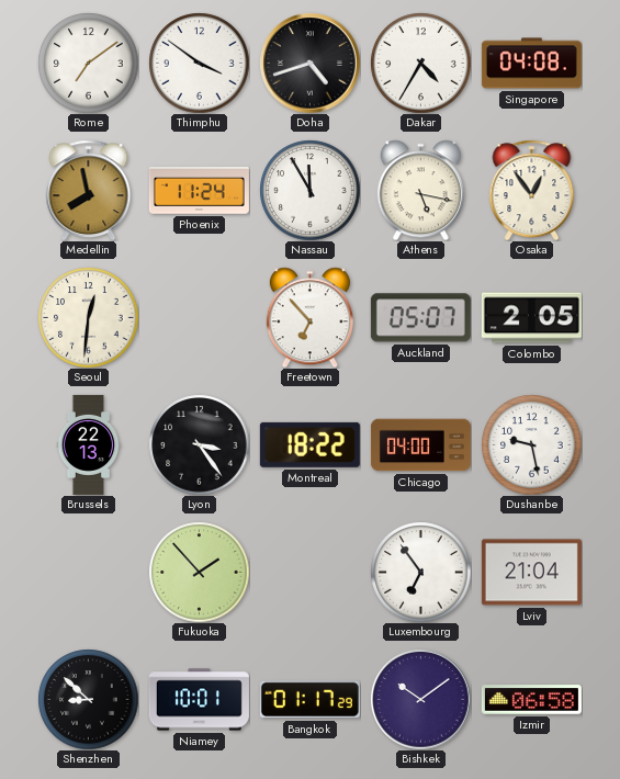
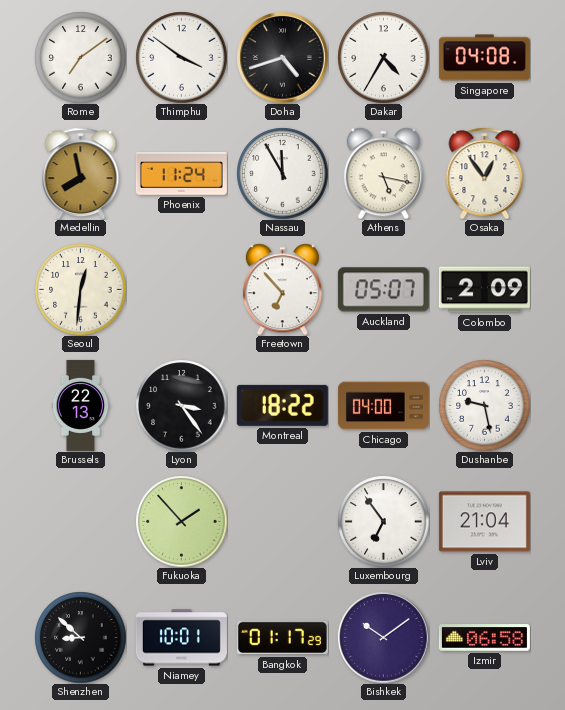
Colombo: 2:05 -> 2:09 (484, 290)
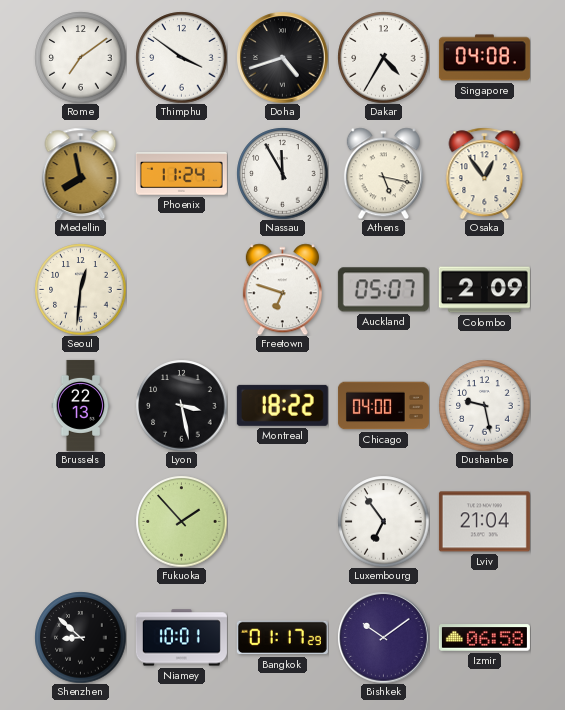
Freetown: 6:53 -> 6:48 (282, 289)
Lyon: 3:24 -> 3:28 (181, 405)
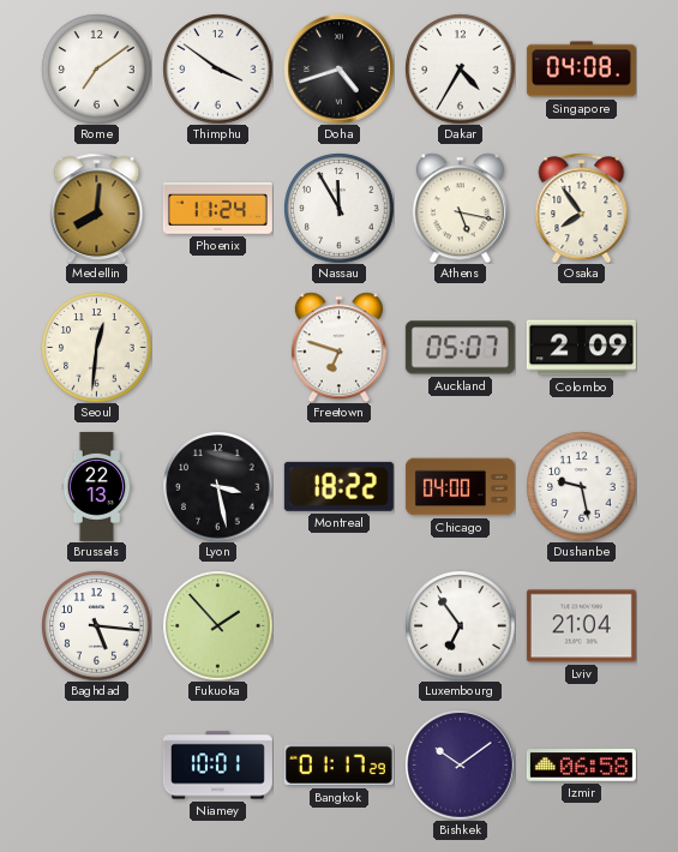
Medellin: 7:58 -> 8:01 (97, 208)
Osaka: 12:54 -> 7:54 (582, 208)
Baghdad: none -> 5:16 (96, 625)
Shenzhen: 8:52 -> none (80, 637)
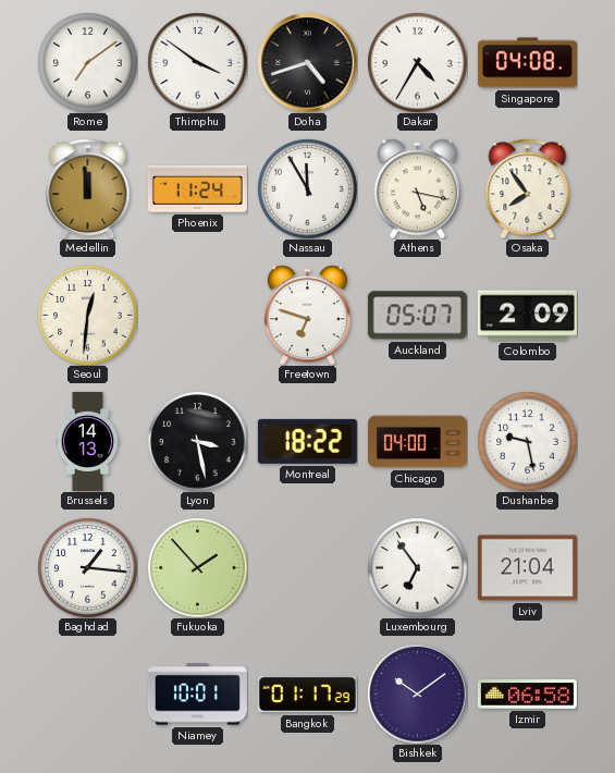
Medellin: 8:01 -> 11:59 (88, 188)
Brussels: 22:13 -> 14:13 (88, 441)
Baghdad: 5:16 -> 1:16 (87, 567)
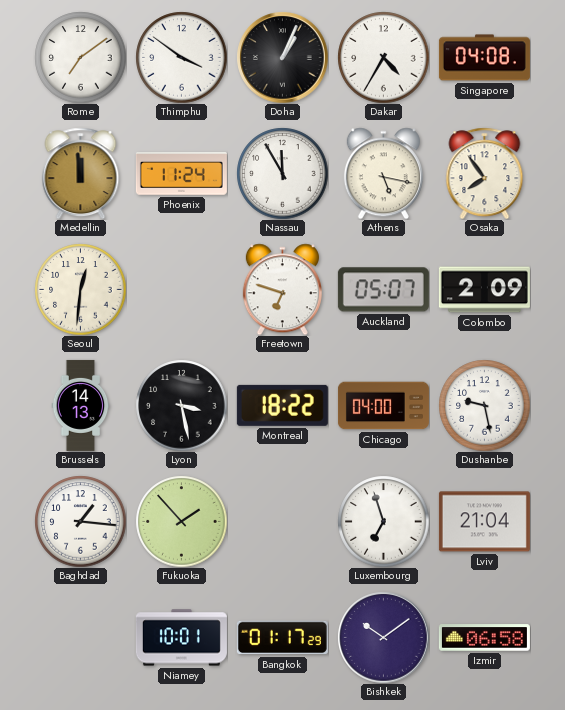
Doha: 4:42 -> 1:04 (282, 57)
Luxembourg: 6:54 -> 6:57 (383, 521)
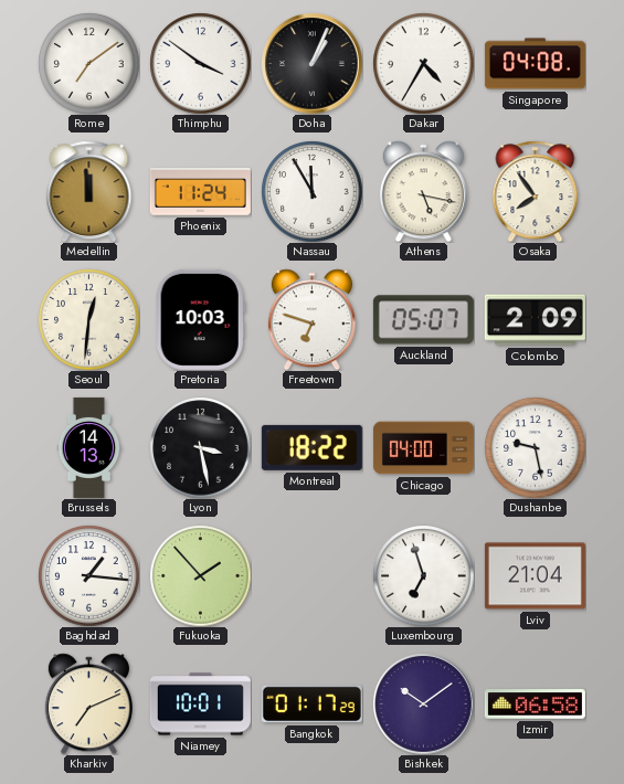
Pretoria: none -> 10:03 (200, 319)
Kharkiv: none -> 7:11 (88, 703)
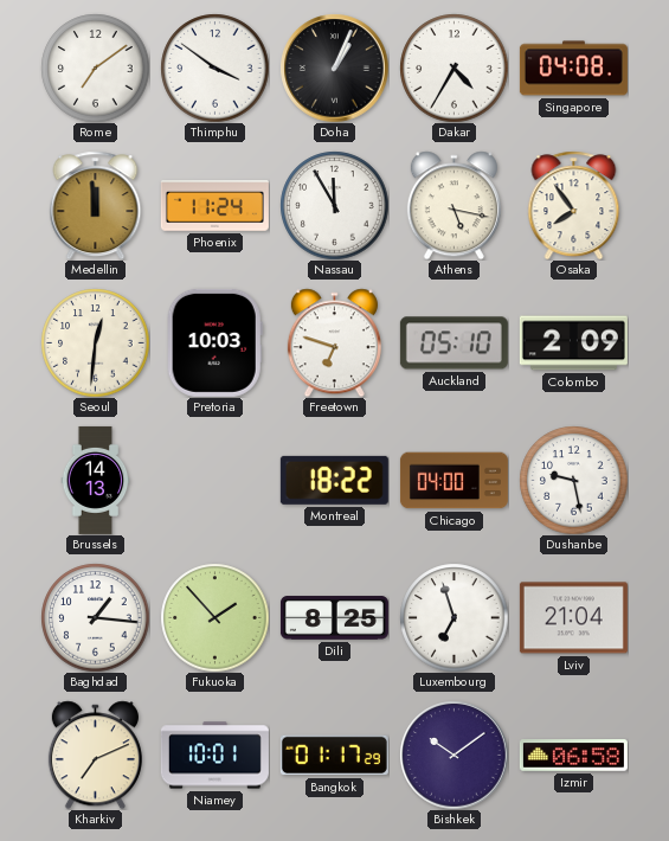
Auckland: 05:07 -> 05:10 (453, 344)
Lyon: 3:28 -> none (200, 447)
Dili: none -> 8:25 (334, 618)
